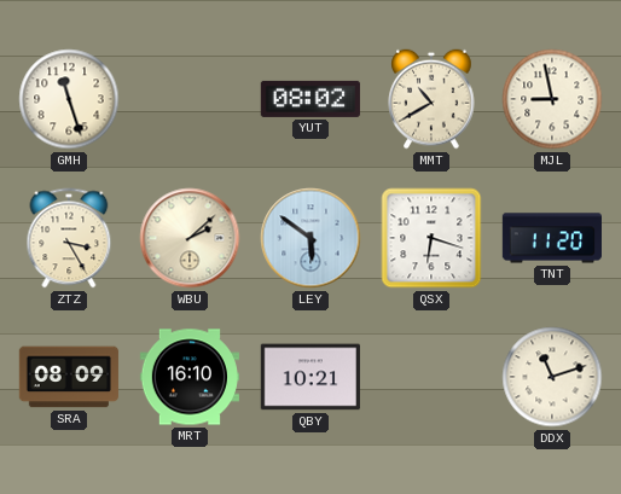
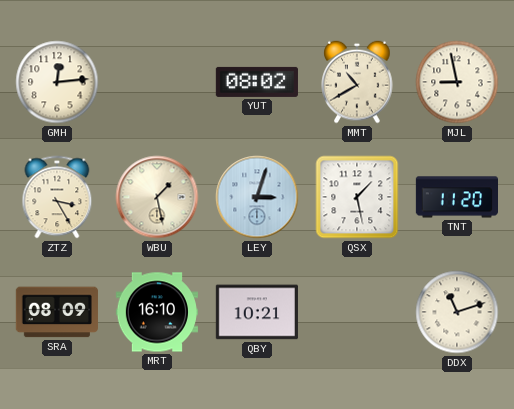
GMH: 11:27 -> 12:14 (57, 82)
WBU: 2:08 -> 1:28 (157, 197)
LEY: 5:51 -> 3:03 (257, 197)
QSX: 6:18 -> 1:28 (357, 197)
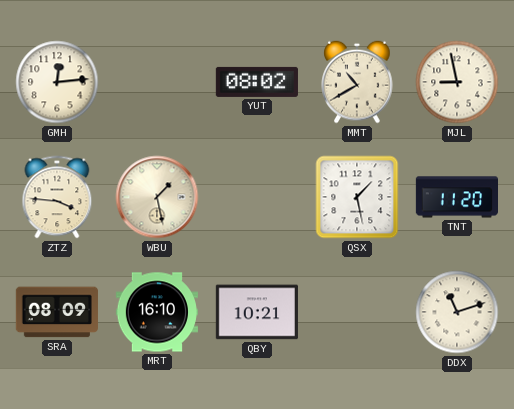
ZTZ: 3:25 -> 3:46 (57, 197)
LEY: 3:03 -> none (257, 197)
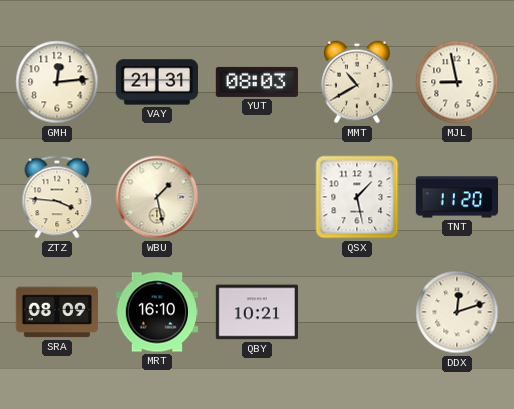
VAY: none -> 21:31 (156, 82)
YUT: 08:02 -> 08:03 (257, 82)
DDX: 11:12 -> 12:12 (457, 312)
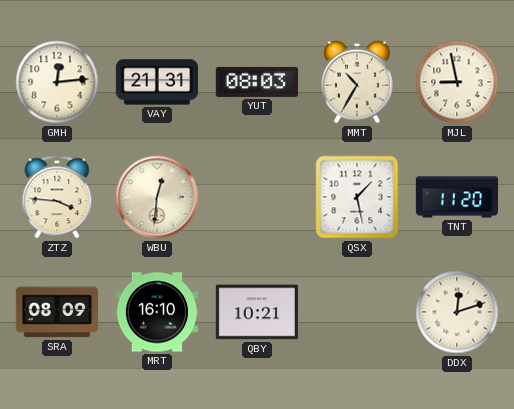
MMT: 10:40 -> 10:35 (357, 82)
WBU: 1:28 -> 12:31 (157, 197)
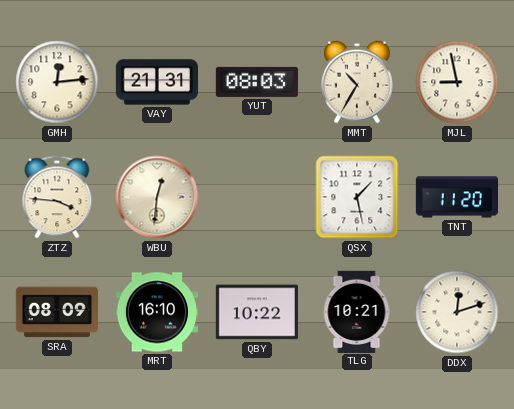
QBY: 10:21 -> 10:22 (257, 312)
TLG: none -> 10:21 (357, 311)
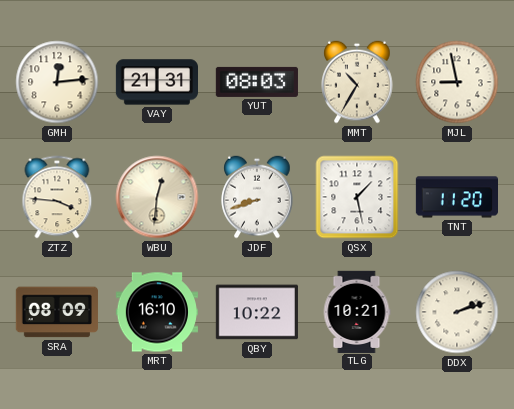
JDF: none -> 8:42 (257, 197)
DDX: 12:12 -> 2:12 (457, 312)
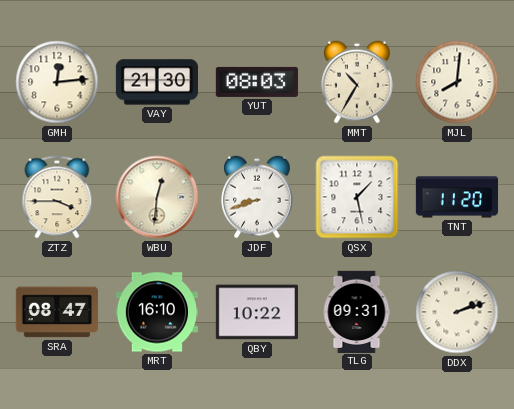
VAY: 21:31 -> 21:30 (156, 82)
MJL: 8:58 -> 8:01 (457, 82)
ZTZ: 3:46 -> 3:45 (57, 197)
SRA: 08:09 -> 08:47 (57, 312)
TLG: 10:21 -> 09:31 (357, 311)
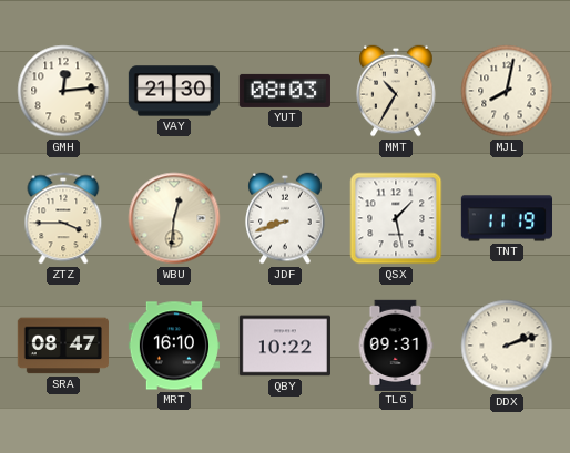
MJL: 8:01 -> 8:02 (507, 91)
TNT: 11:20 -> 11:19 (506, 218)
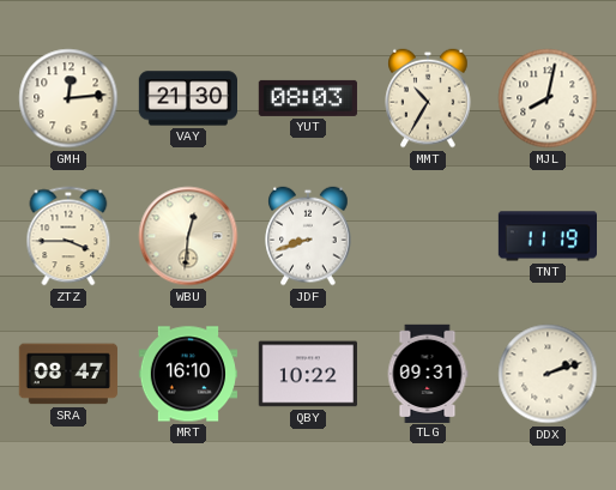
QSX: 1:28 -> none (396, 218)
